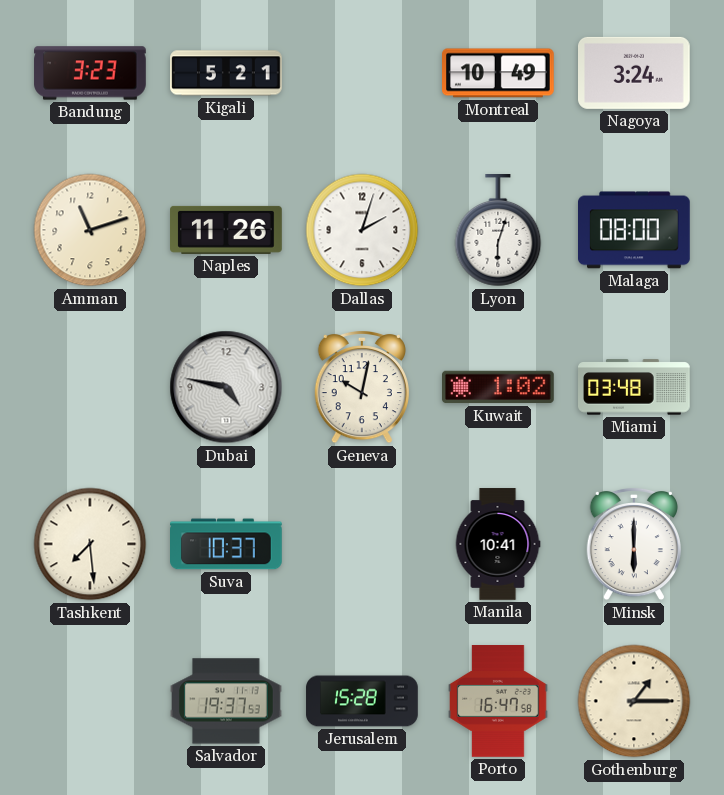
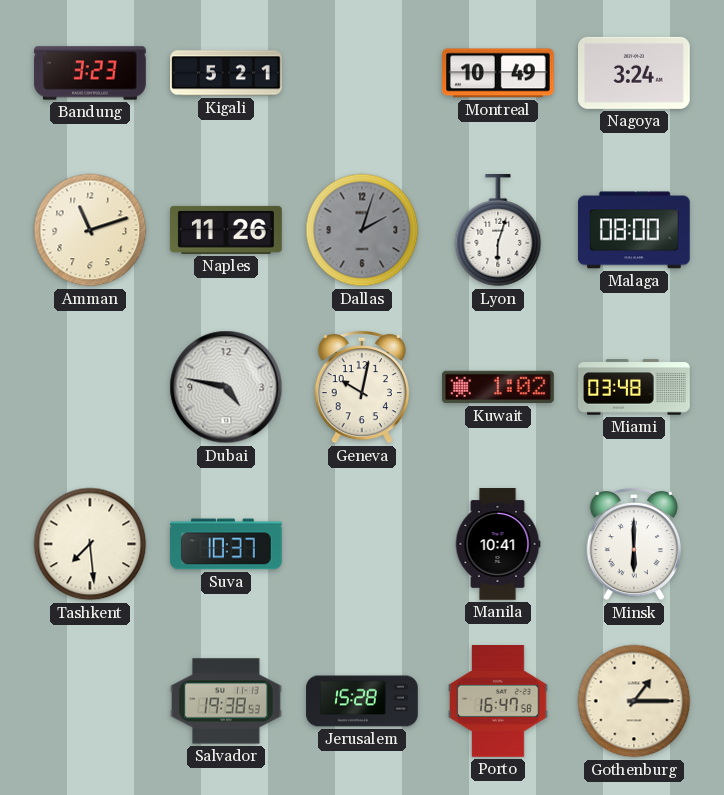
Dallas dial: white -> grey (362, 230)
Salvador: 19:37 -> 19:38 (226, 701)
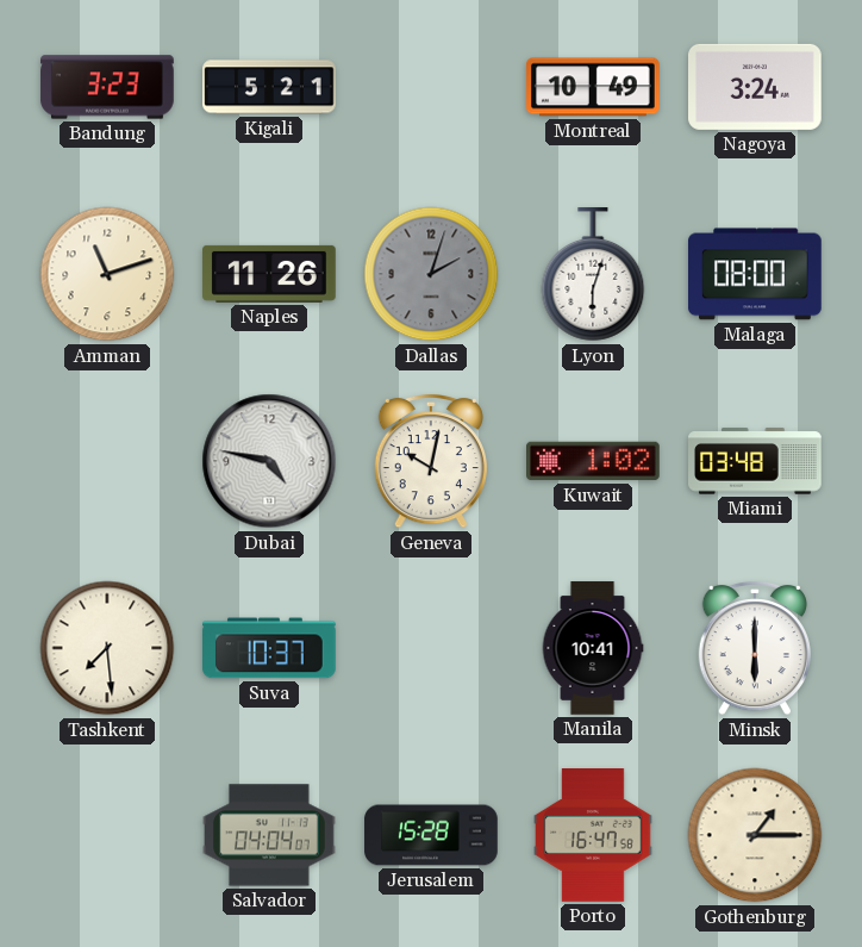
Salvador: 19:38 -> 04:04 (269, 835)
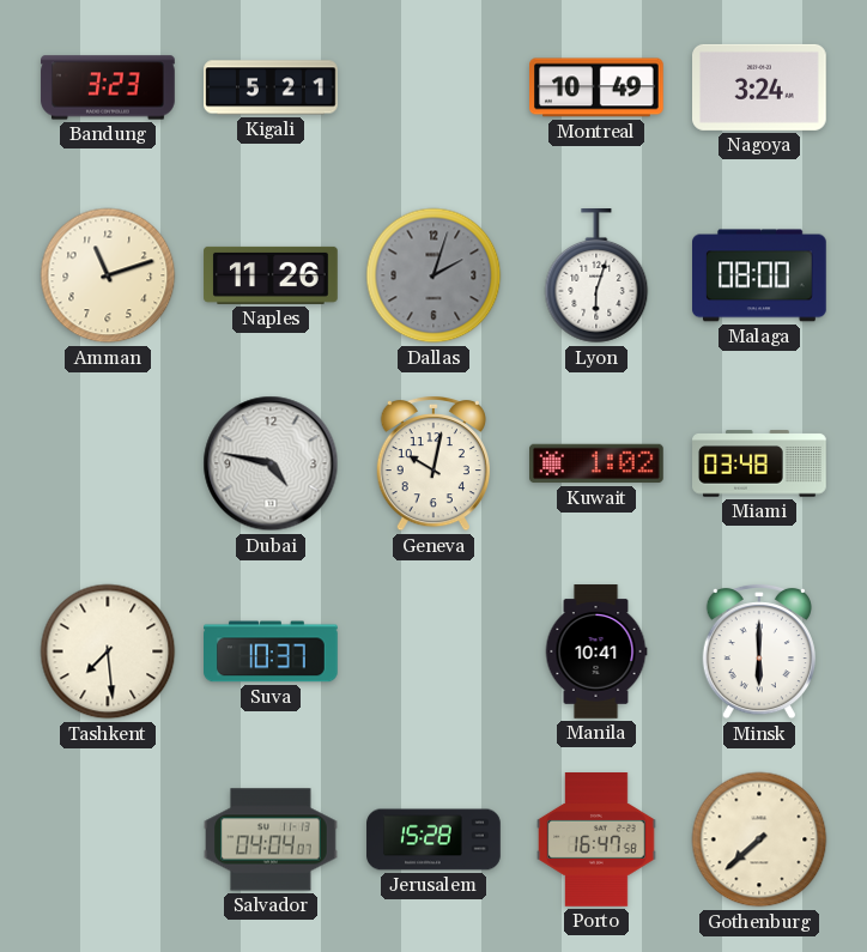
Gothenburg: 1:15 -> 7:38 (759, 839)
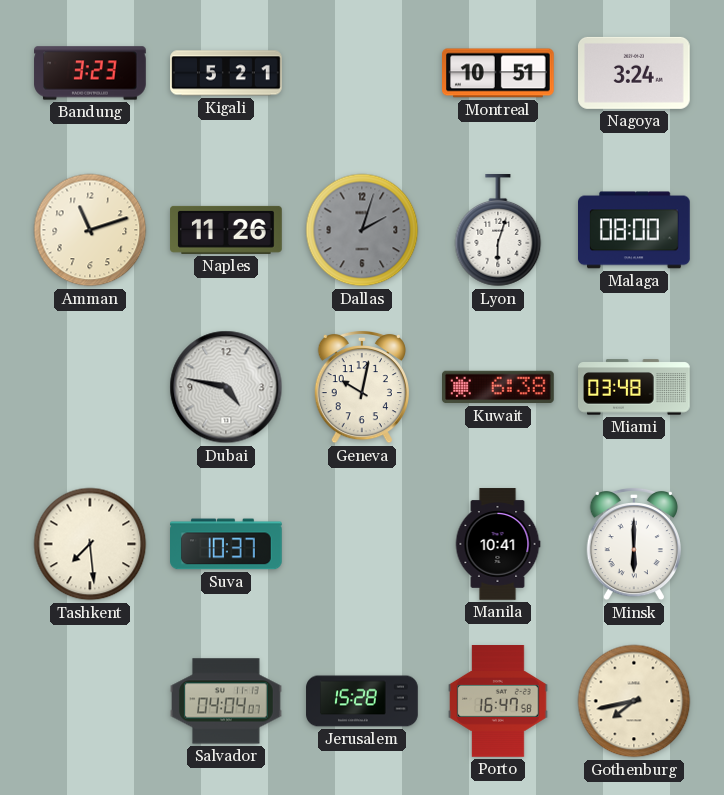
Montreal: 10:49 -> 10:51 (499, 73)
Kuwait: 1:02 -> 6:38 (499, 387)
Gothenburg: 7:38 -> 7:43 (634, 701)
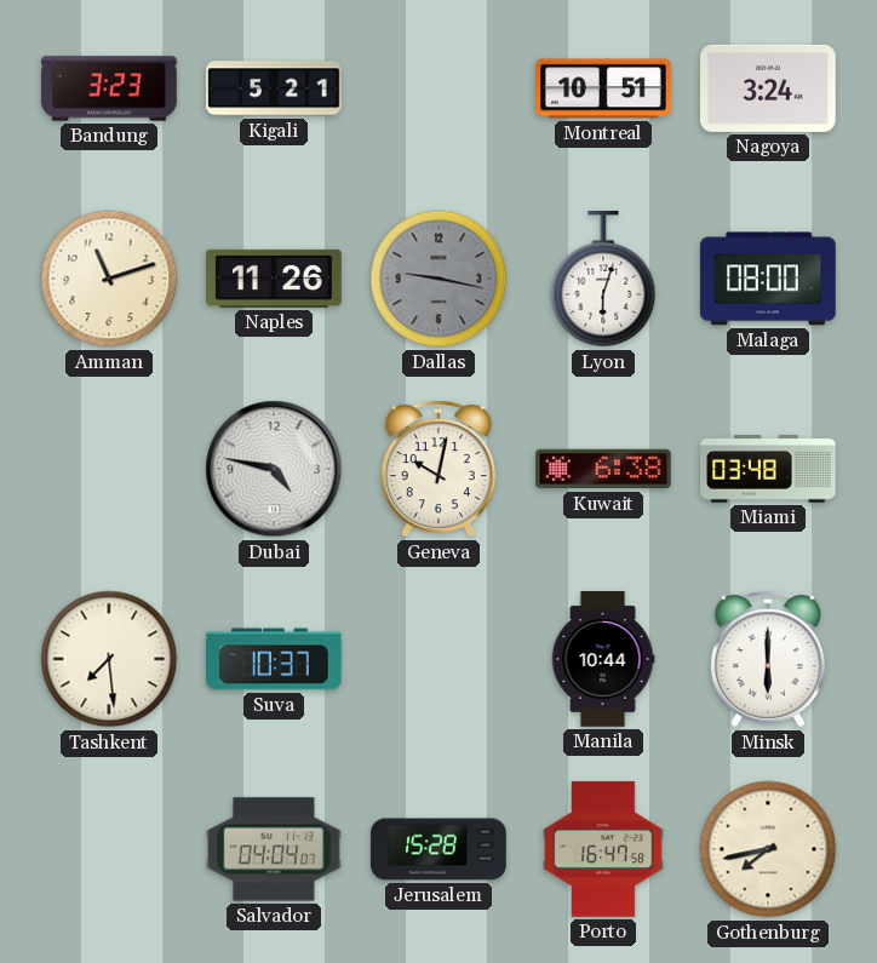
Dallas: 2:03 -> 9:17 (438, 279)
Manila: 10:41 -> 10:44 (603, 659)
